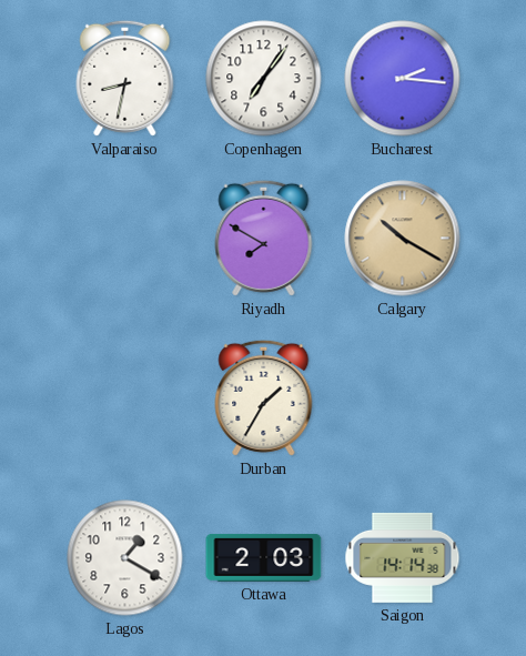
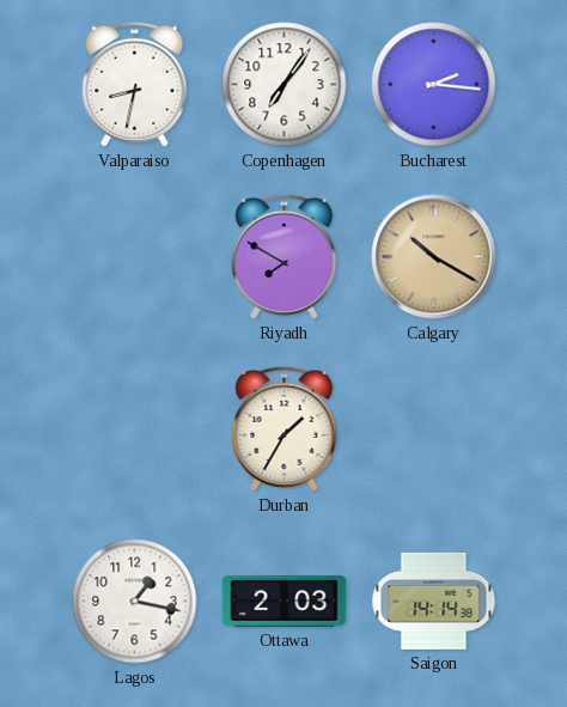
Lagos: 1:20 -> 1:17 (135, 602)
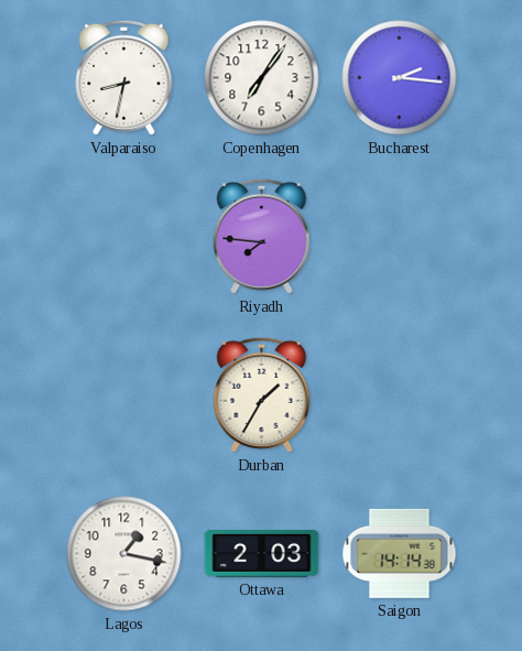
Riyadh: 7:50 -> 7:46 (262, 236)
Calgary: 10:20 -> none (434, 257)
